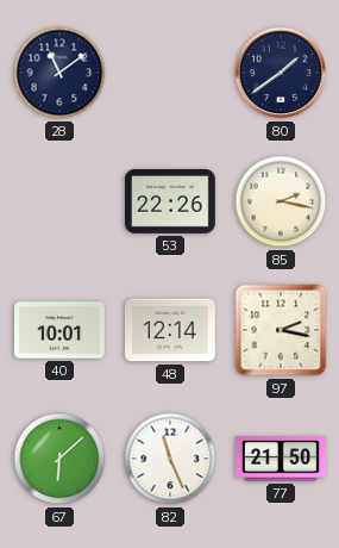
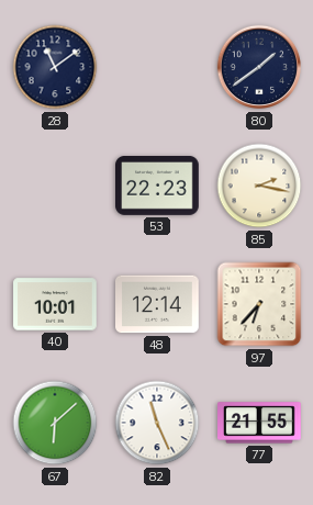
53: 22:26 -> 22:23 (157, 187)
97: 2:17 -> 6:37 (259, 304)
77: 21:50 -> 21:55 (260, 423)
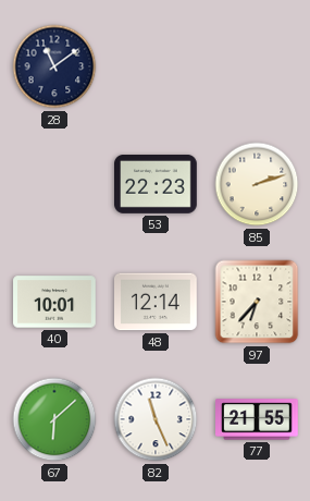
80: 1:39 -> none (259, 67)
85: 2:17 -> 2:12 (257, 184)
